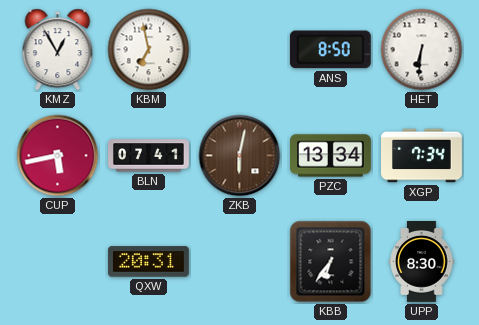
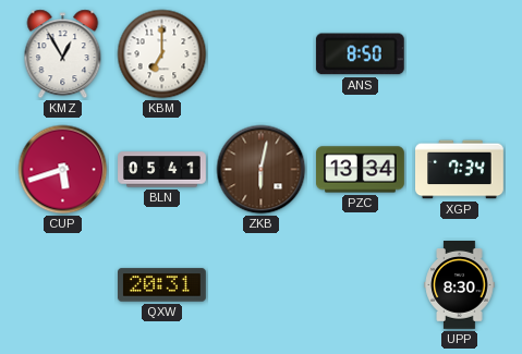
KBM: 6:58 -> 7:00 (162, 54)
HET: 6:31 -> none (422, 50)
CUP: 5:43 -> 5:42 (63, 170)
BLN: 07:41 -> 05:41 (162, 170)
KBB: 6:36 -> none (331, 262)
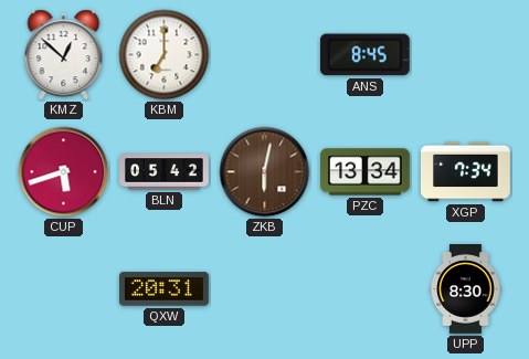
KMZ: 12:55 -> 12:52 (64, 55)
ANS: 8:50 -> 8:45 (364, 55)
BLN: 05:41 -> 05:42 (165, 172)
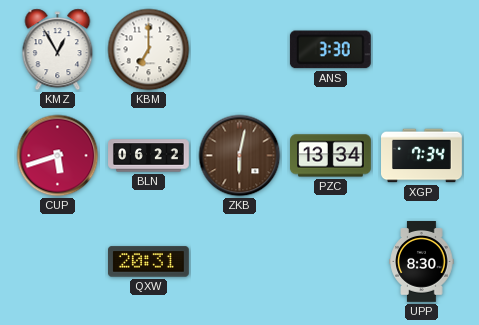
KMZ: 12:52 -> 12:55 (58, 50)
ANS: 8:45 -> 3:30 (330, 50)
BLN: 05:42 -> 06:22 (149, 156)
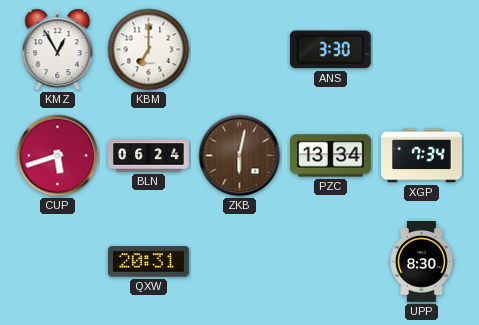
BLN: 06:22 -> 06:24 (149, 156)
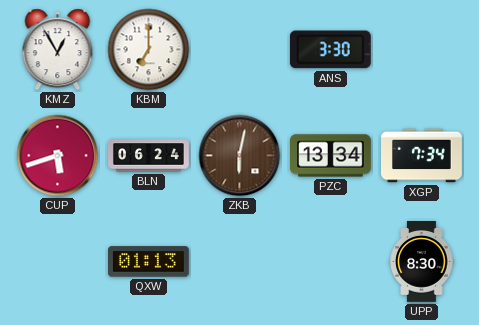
QXW: 20:31 -> 01:13 (149, 262)
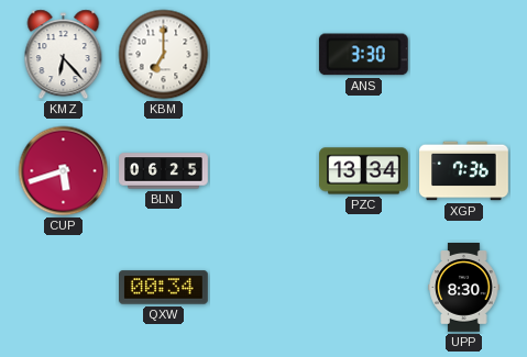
KMZ: 12:55 -> 6:23 (64, 55)
BLN: 06:24 -> 06:25 (164, 171)
ZKB: 6:02 -> none (240, 156)
XGP: 7:34 -> 7:36 (464, 171)
QXW: 01:13 -> 00:34 (164, 288)
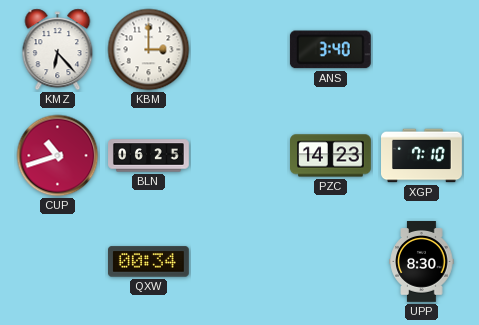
KBM: 7:00 -> 3:00 (149, 50)
ANS: 3:30 -> 3:40 (330, 50)
CUP: 5:42 -> 10:42 (58, 156)
PZC: 13:34 -> 14:23 (331, 156)
XGP: 7:36 -> 7:10 (422, 156)
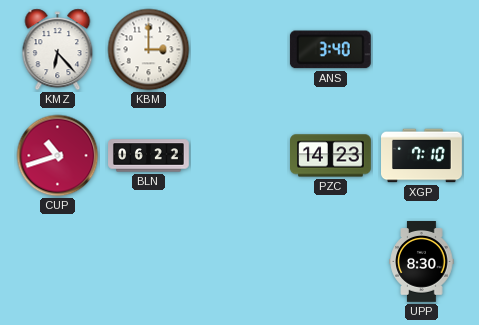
BLN: 06:25 -> 06:22 (149, 156)
QXW: 00:34 -> none (149, 262)
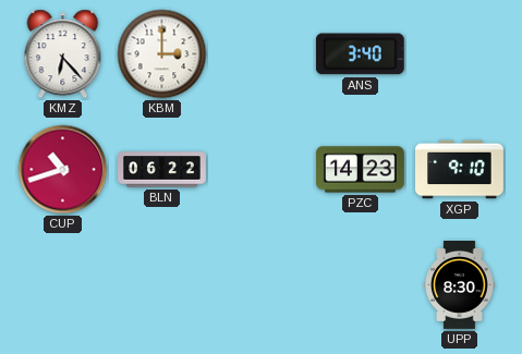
XGP: 7:10 -> 9:10 (460, 170)
